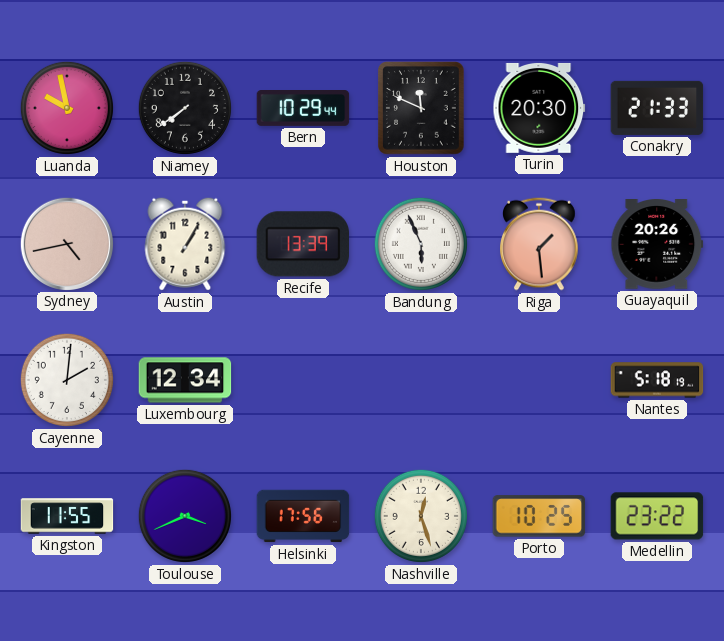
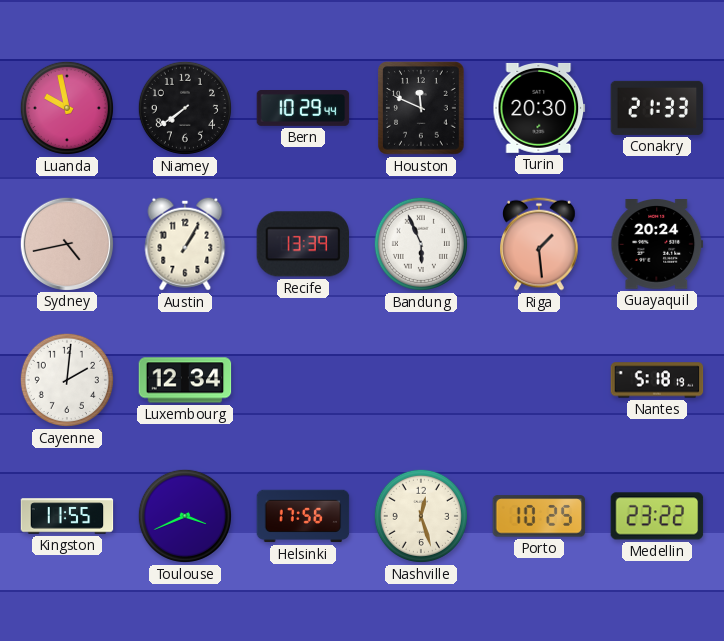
Guayaquil: 20:26 -> 20:24 (657, 244)
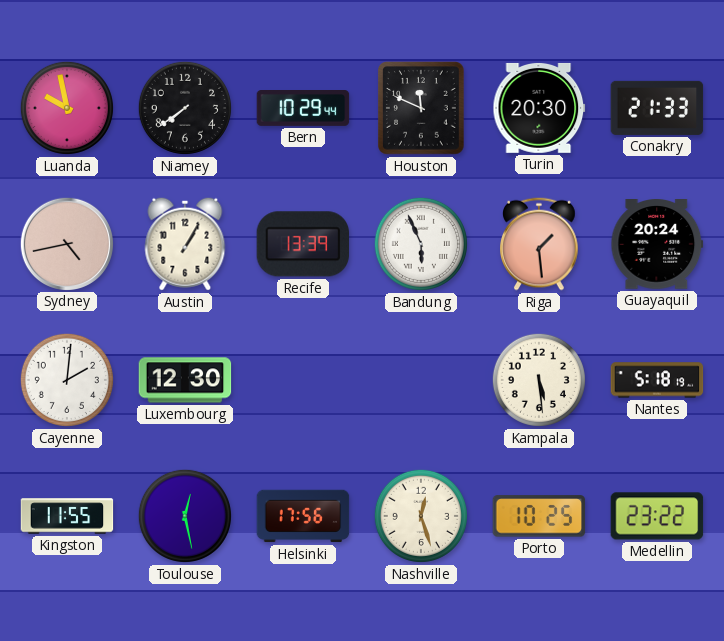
Luxembourg: 12:34 -> 12:30 (185, 380)
Kampala: none -> 5:29 (539, 380)
Toulouse: 3:41 -> 12:28 (185, 516)
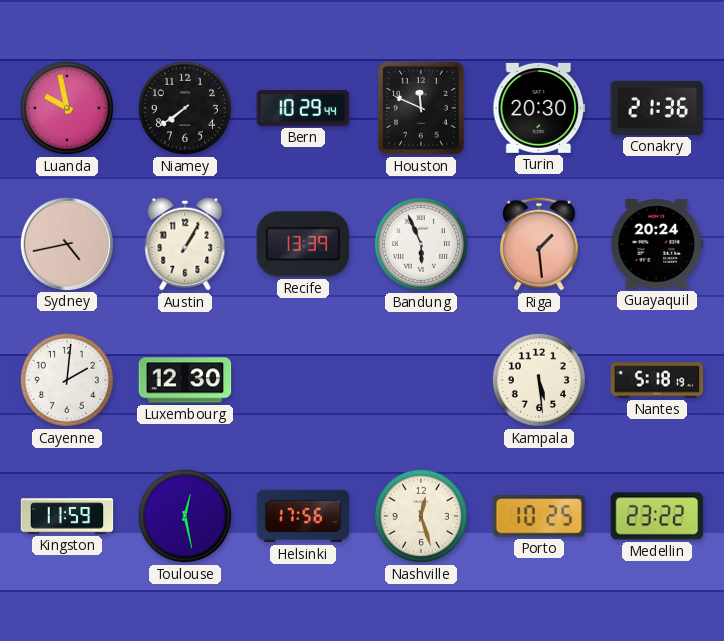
Conakry: 21:33 -> 21:36 (657, 108)
Kingston: 11:55 -> 11:59 (67, 516)
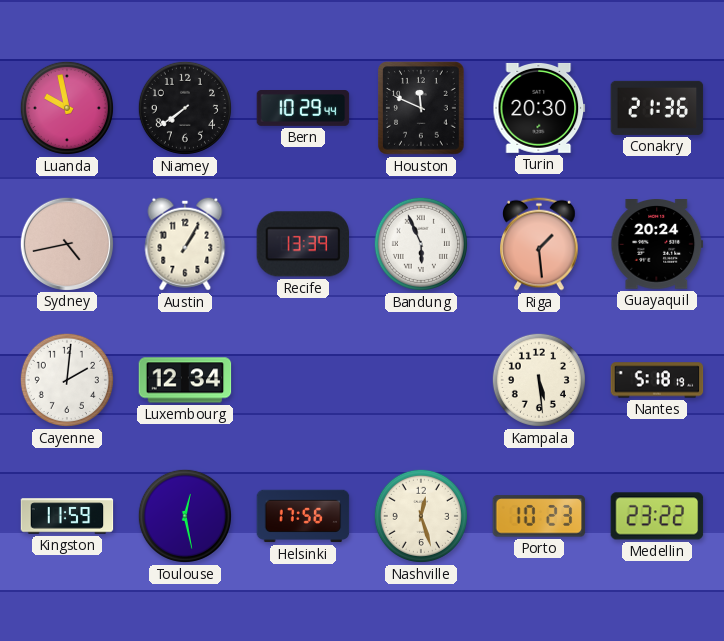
Luxembourg: 12:30 -> 12:34 (185, 380)
Porto: 10:25 -> 10:23 (539, 516)
